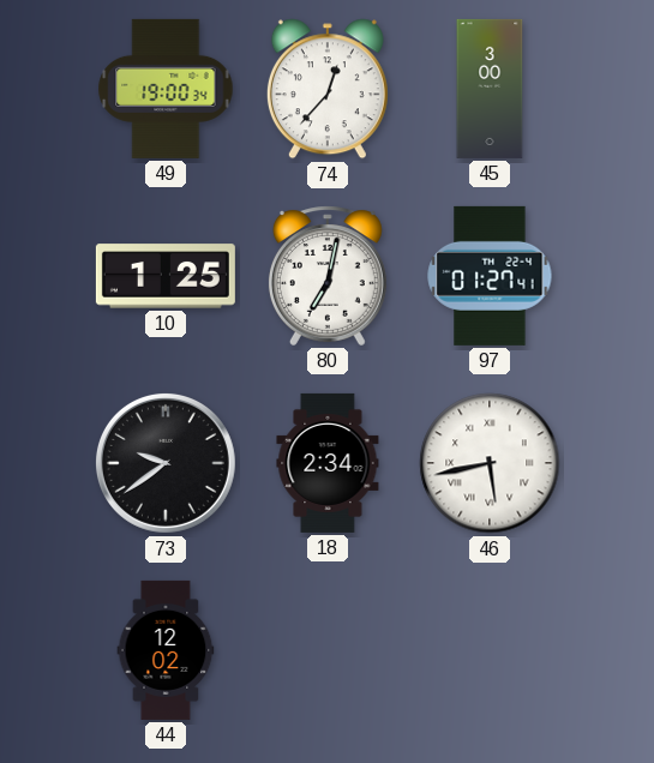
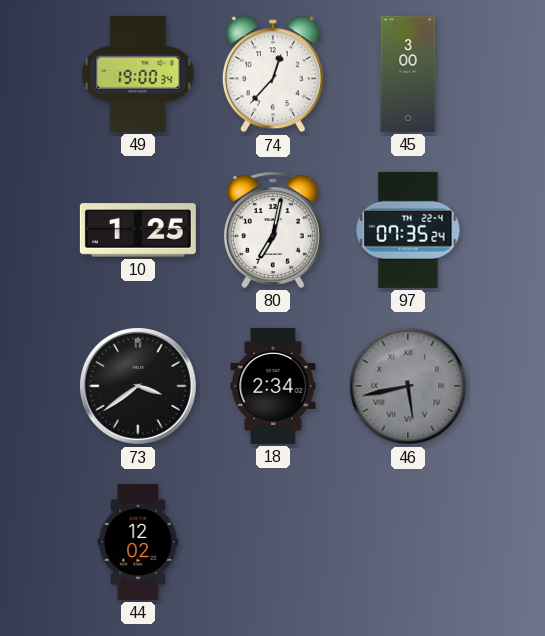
97: 01:27 -> 07:35 (408, 230)
73: 9:39 -> 3:39 (138, 386)
46 dial: white -> grey (408, 386)
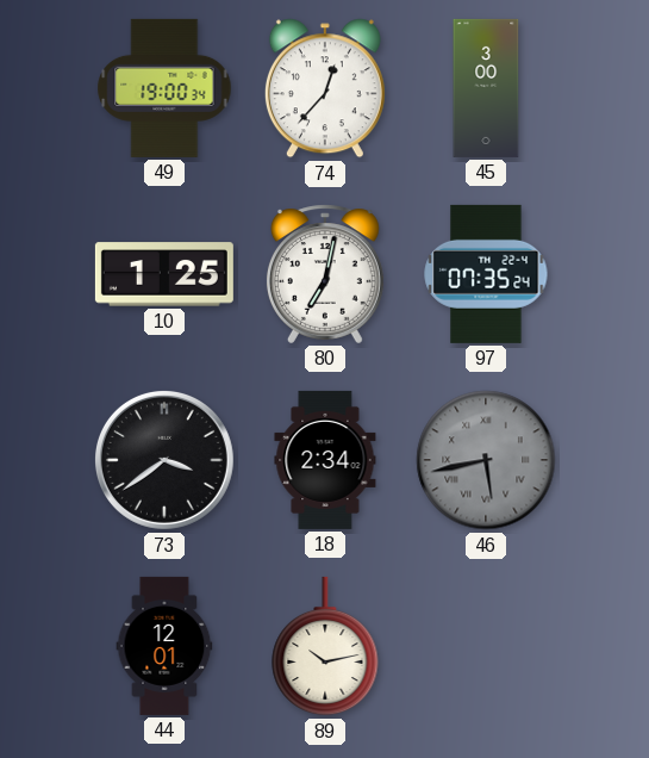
44: 12:02 -> 12:01 (164, 646)
89: none -> 10:13 (325, 646)
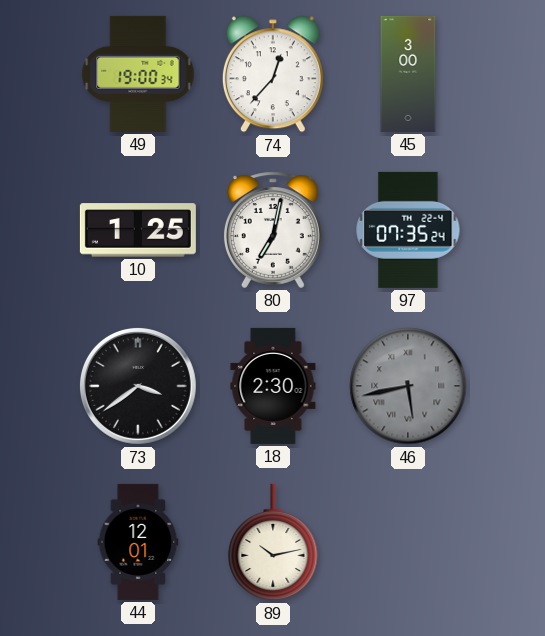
18: 2:34 -> 2:30 (273, 386)
